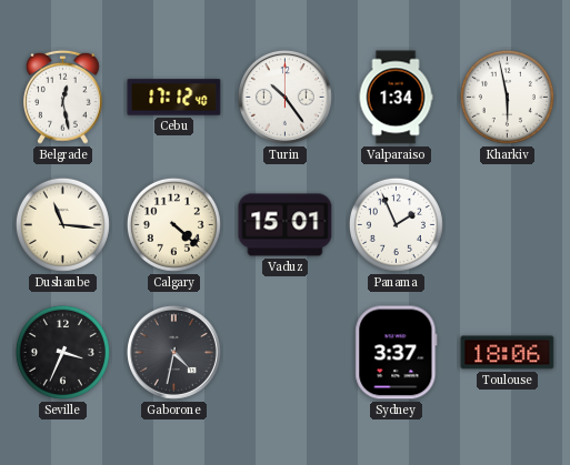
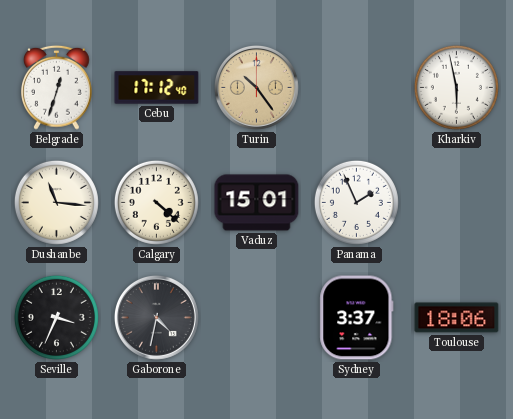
Belgrade: 12:28 -> 12:33 (57, 87)
Turin dial: white -> champagne (256, 87)
Valparaiso: 1:34 -> none (396, 98)
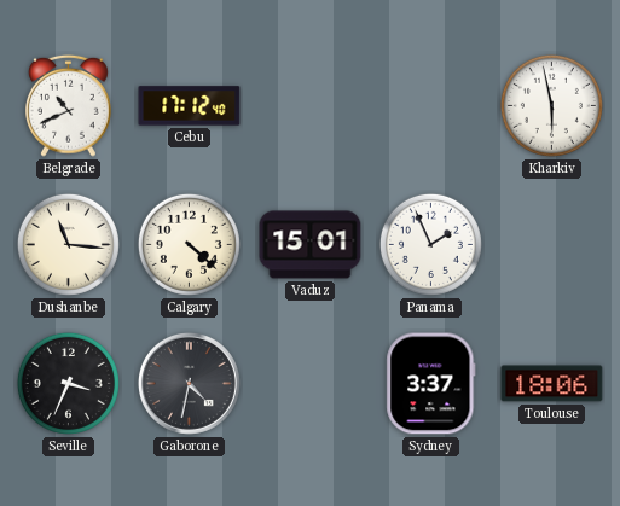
Belgrade: 12:33 -> 10:41 (69, 105)
Turin: 10:24 -> none (256, 87)
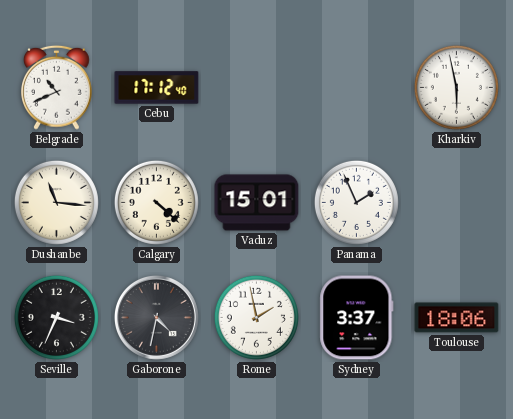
Rome: none -> 1:58 (256, 317)
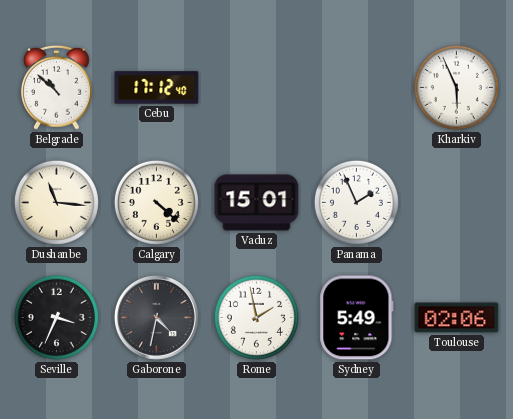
Belgrade: 10:41 -> 10:52 (57, 87)
Kharkiv: 5:58 -> 5:56 (456, 87)
Sydney: 3:37 -> 5:49 (357, 318)
Toulouse: 18:06 -> 02:06 (457, 318)
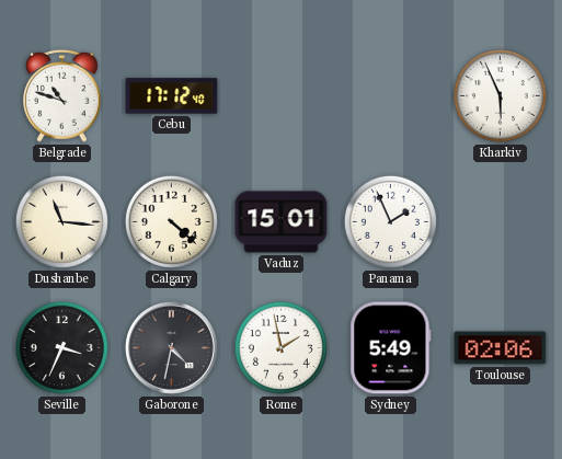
Belgrade: 10:52 -> 10:48 (62, 95)
